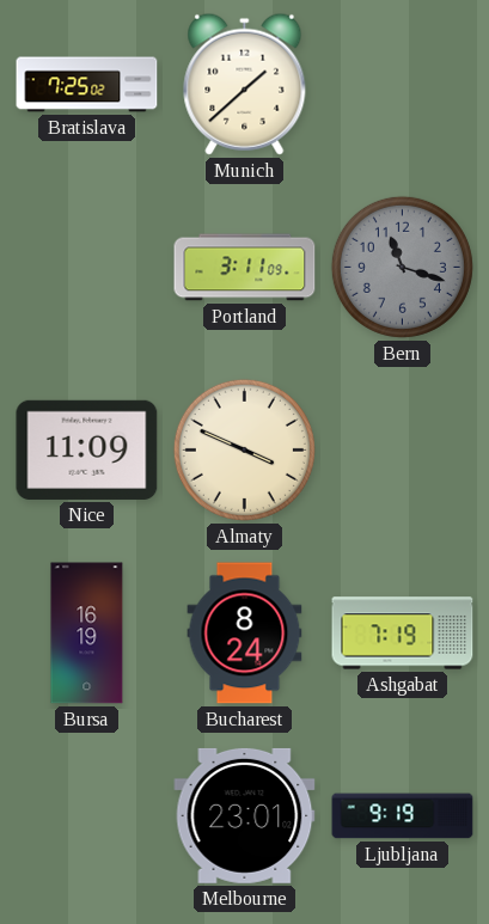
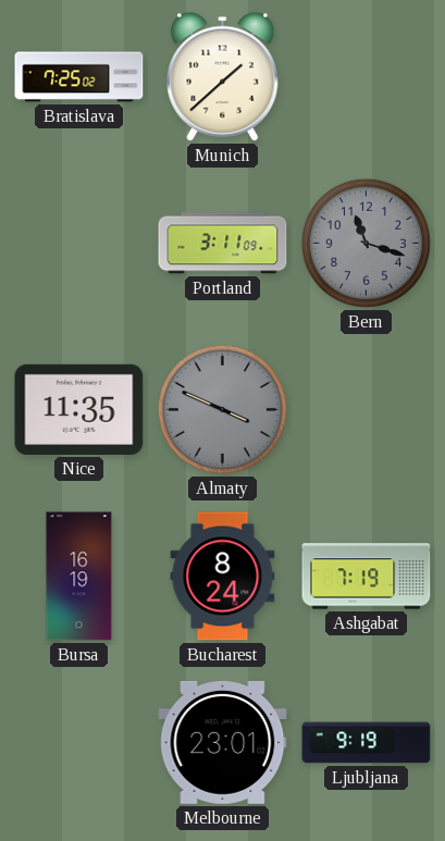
Nice: 11:09 -> 11:35 (79, 409)
Almaty dial: cream -> grey (222, 409)
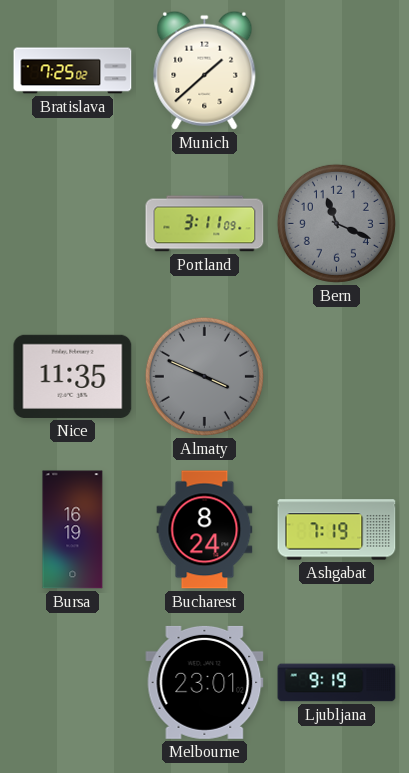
Bern: 11:18 -> 11:19 (336, 223)
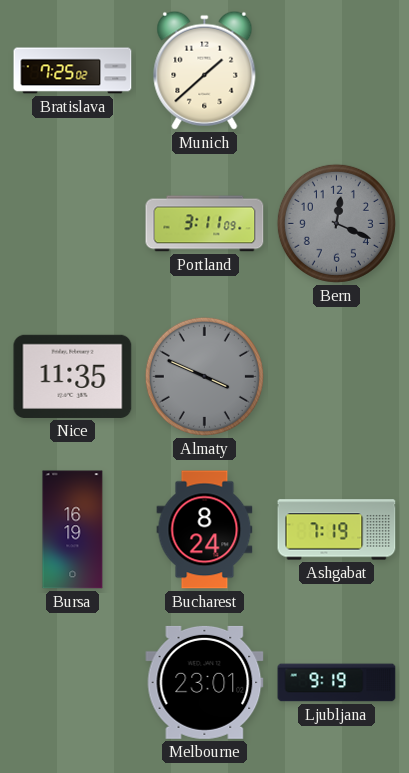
Bern: 11:19 -> 12:19 (336, 223)
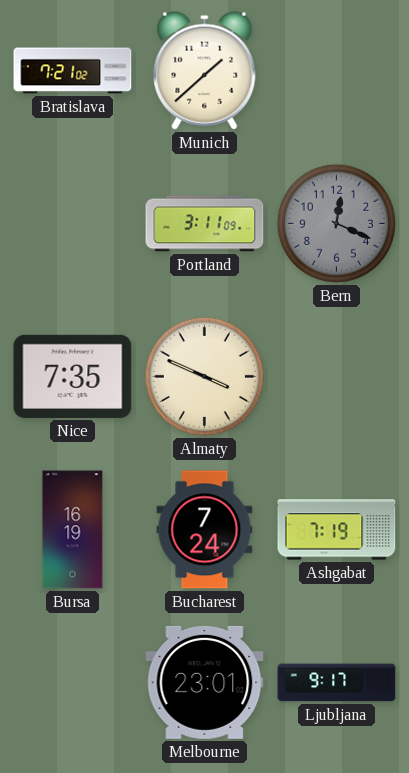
Bratislava: 7:25 -> 7:21 (73, 71)
Nice: 11:35 -> 7:35 (73, 376)
Almaty dial: grey -> cream (204, 376)
Bucharest: 8:24 -> 7:24 (205, 530)
Ljubljana: 9:19 -> 9:17 (337, 683)
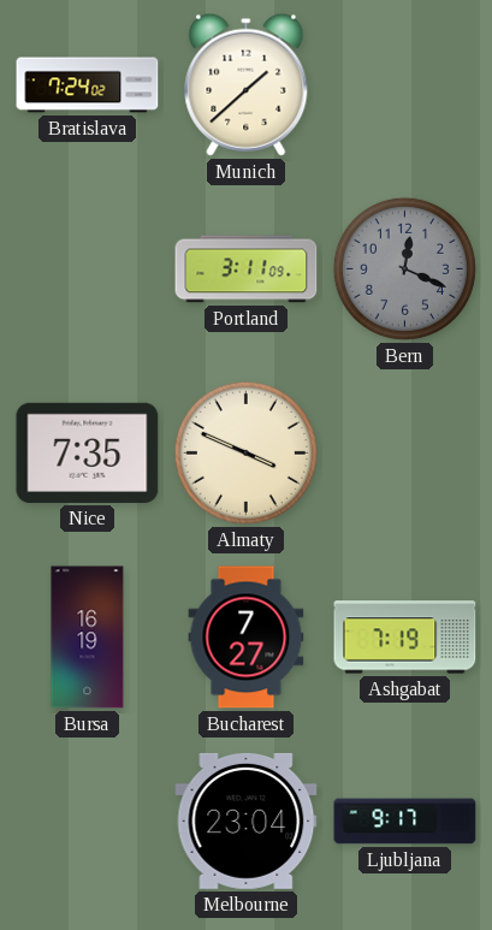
Bratislava: 7:21 -> 7:24 (88, 85)
Bucharest: 7:24 -> 7:27 (247, 638)
Melbourne: 23:01 -> 23:04 (247, 821)
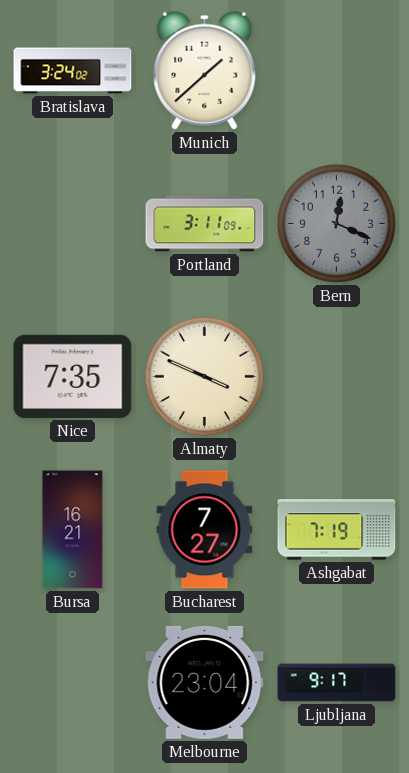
Bratislava: 7:24 -> 3:24 (73, 71)
Bursa: 16:19 -> 16:21 (73, 530)
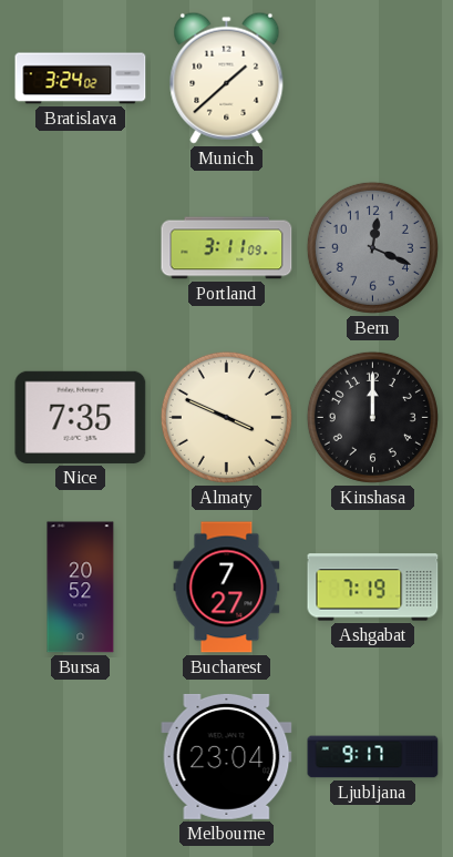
Kinshasa: none -> 12:00 (372, 417)
Bursa: 16:21 -> 20:52 (81, 588)
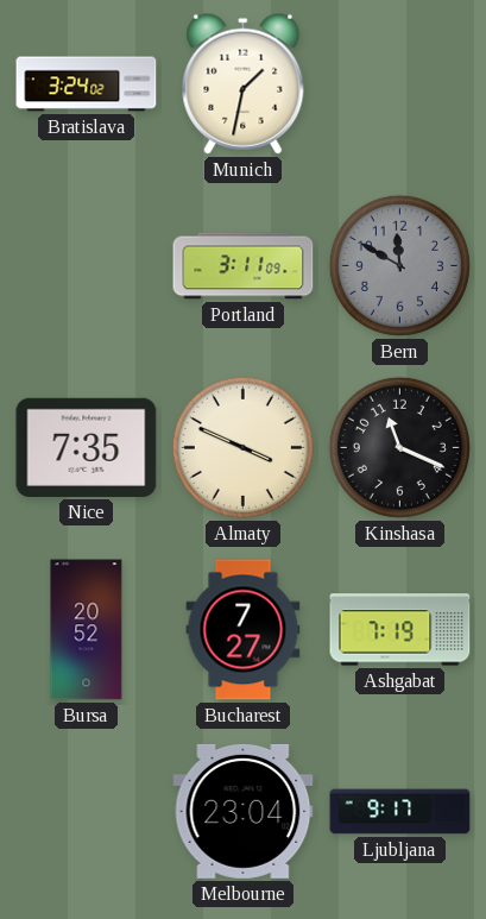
Munich: 1:38 -> 1:32 (244, 83)
Bern: 12:19 -> 11:50 (399, 265)
Kinshasa: 12:00 -> 11:19 (399, 447)
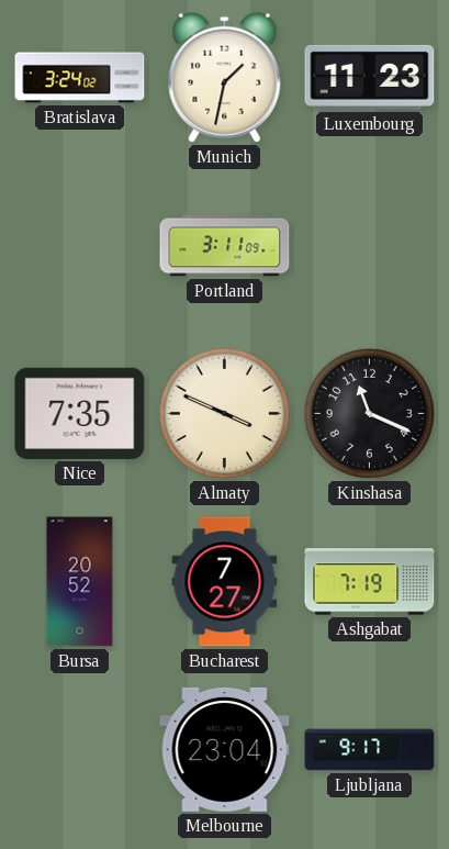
Luxembourg: none -> 11:23 (370, 77)
Bern: 11:50 -> none (399, 265)
